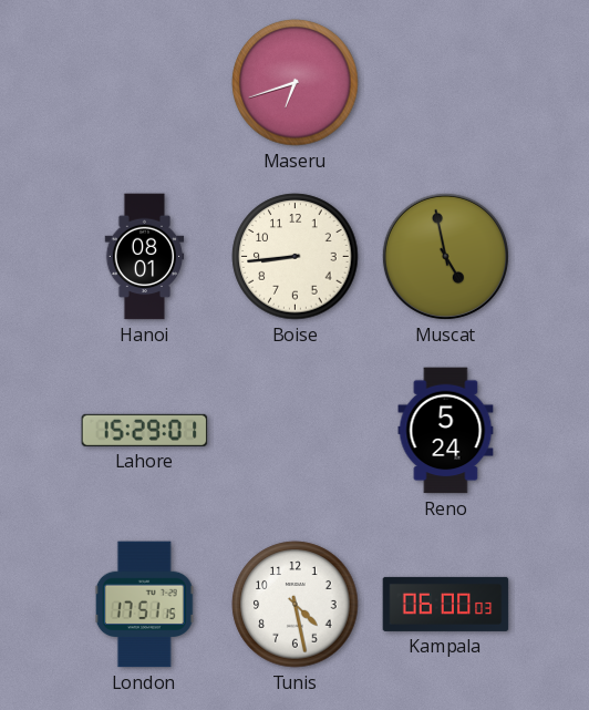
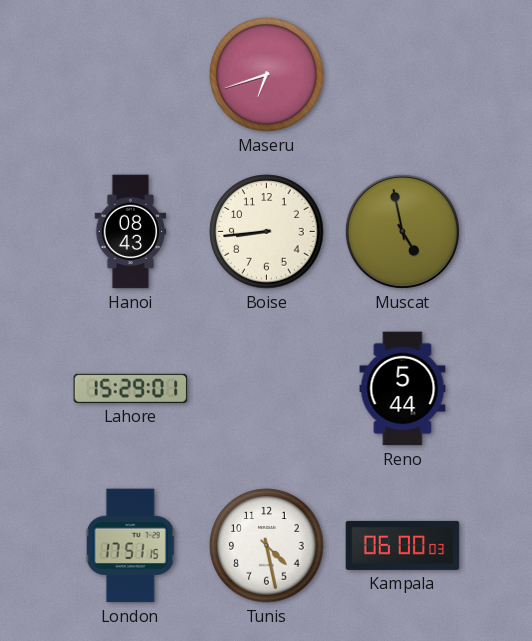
Hanoi: 08:01 -> 08:43 (131, 232)
Reno: 5:24 -> 5:44 (403, 389)
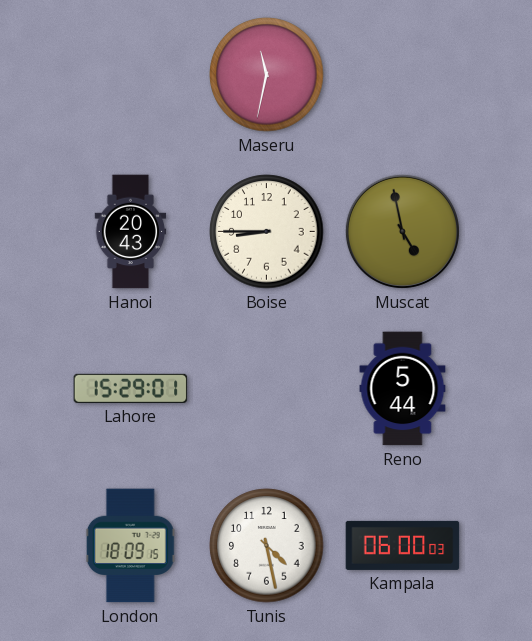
Maseru: 6:42 -> 11:32 (267, 75)
Hanoi: 08:43 -> 20:43 (131, 232)
Boise: 8:44 -> 8:45 (267, 232)
London: 17:51 -> 18:09 (130, 546)
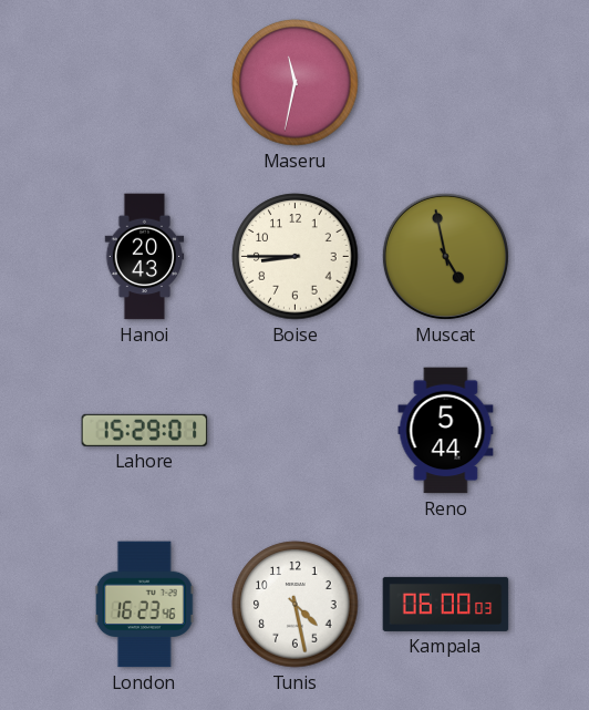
London: 18:09 -> 16:23 (144, 605)
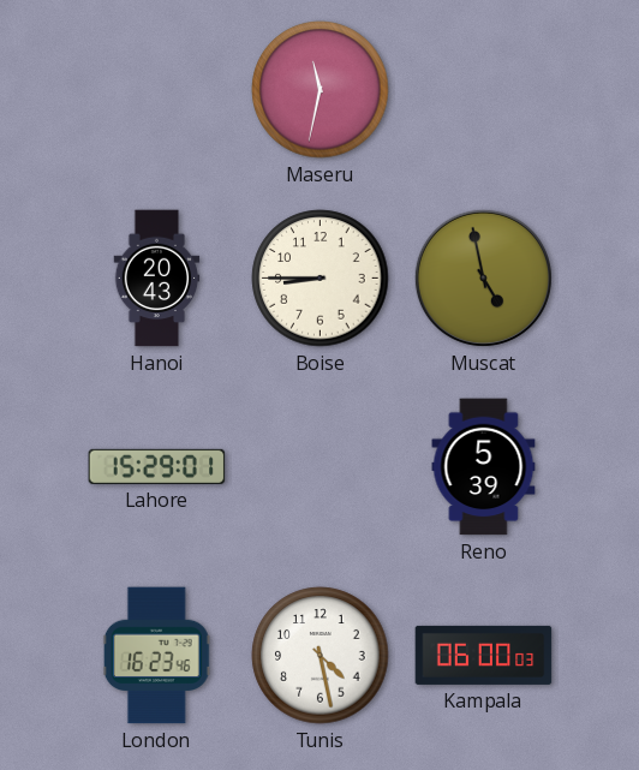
Reno: 5:44 -> 5:39 (484, 467)
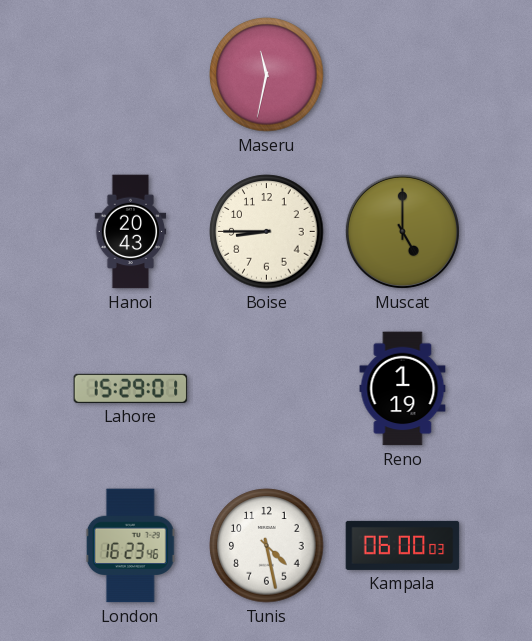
Muscat: 4:58 -> 5:00 (402, 231)
Reno: 5:39 -> 1:19 (403, 389)
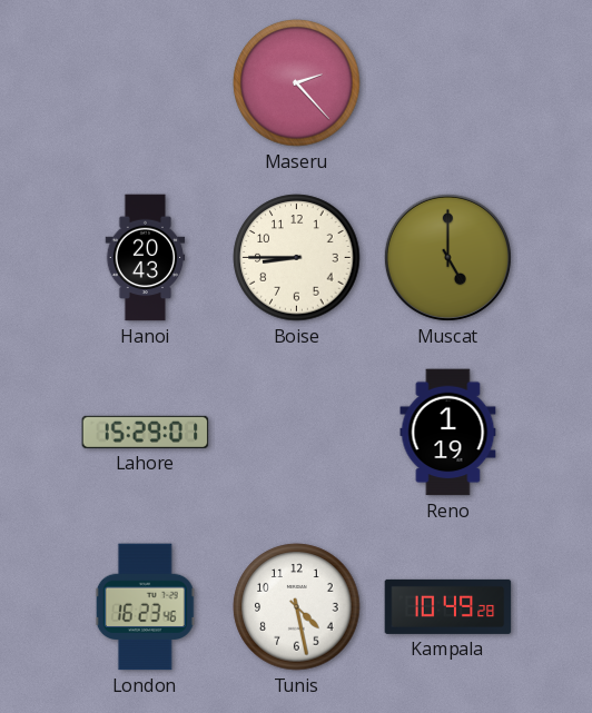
Maseru: 11:32 -> 2:23 (297, 83)
Kampala: 06:00 -> 10:49 (448, 606)
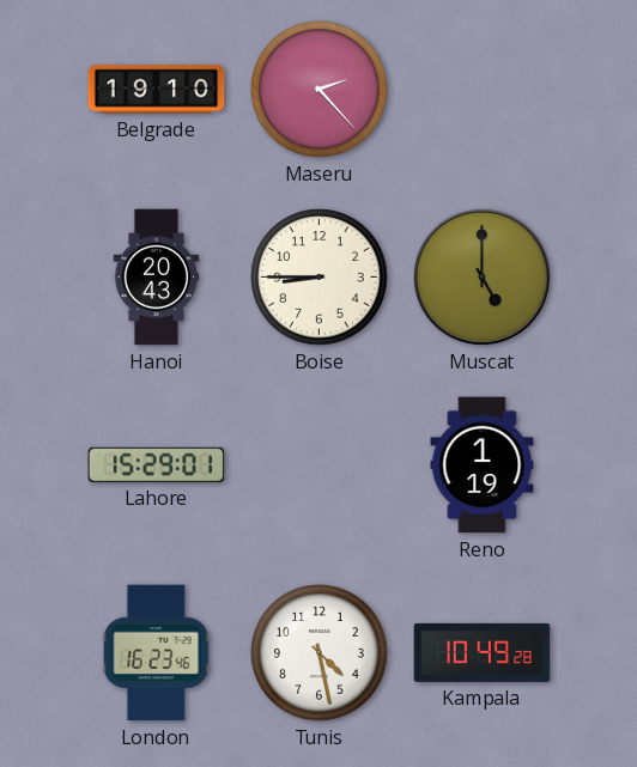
Belgrade: none -> 19:10 (157, 90)
